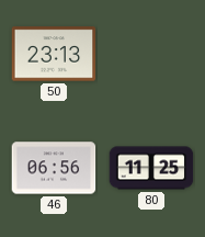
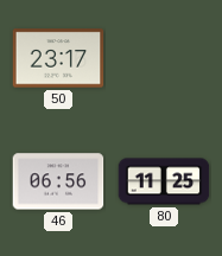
50: 23:13 -> 23:17 (58, 58)
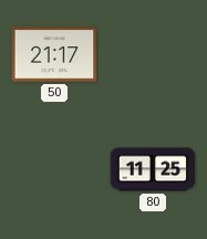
50: 23:17 -> 21:17 (54, 54)
46: 06:56 -> none (58, 181)
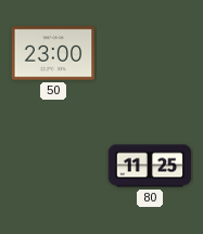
50: 21:17 -> 23:00 (53, 53)
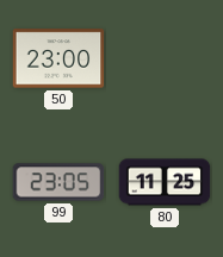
99: none -> 23:05 (58, 182)
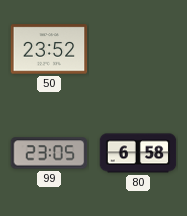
50: 23:00 -> 23:52 (49, 49)
80: 11:25 -> 6:58 (138, 153)
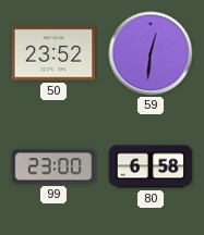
59: none -> 12:31 (151, 53)
99: 23:05 -> 23:00 (53, 166)
